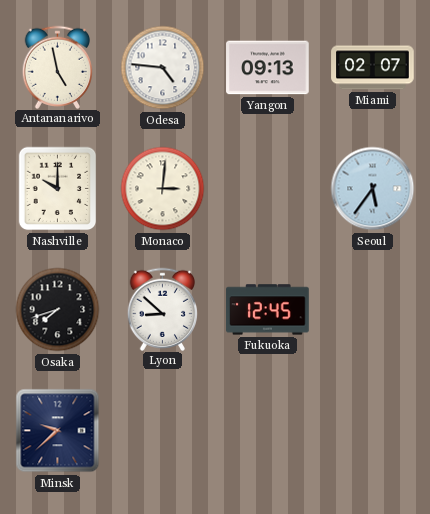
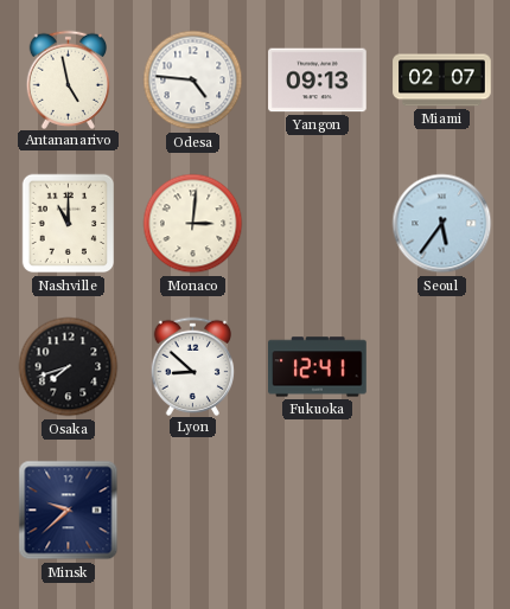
Nashville: 10:00 -> 11:00 (69, 224)
Fukuoka: 12:45 -> 12:41 (318, 367)
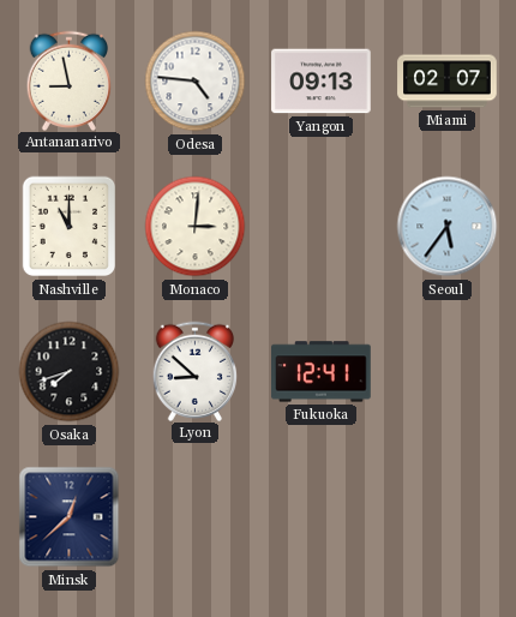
Antananarivo: 4:58 -> 8:58 (70, 80)
Minsk: 9:38 -> 12:38 (70, 517)
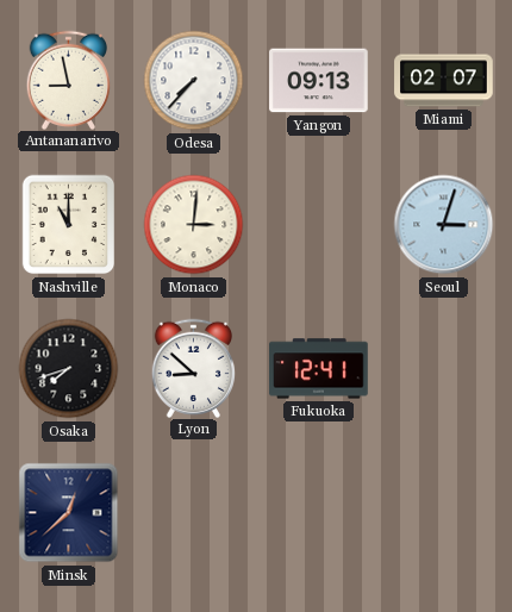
Odesa: 4:46 -> 7:37 (194, 81)
Seoul: 5:36 -> 3:03 (444, 225)
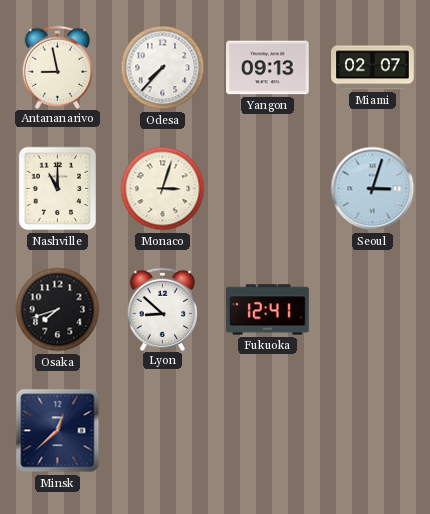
Monaco: 3:01 -> 3:03 (163, 189)
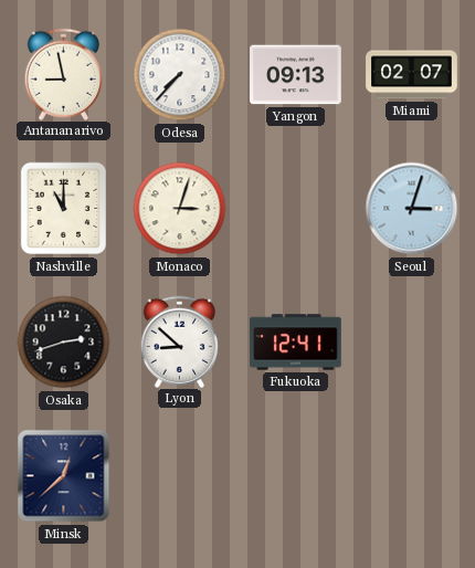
Osaka: 7:42 -> 2:42 (64, 343)
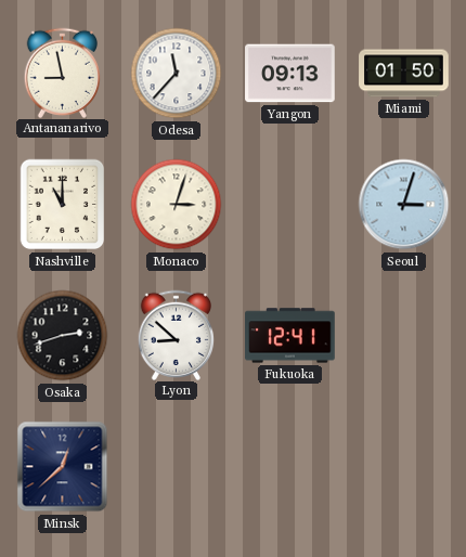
Odesa: 7:37 -> 11:37 (177, 74)
Miami: 02:07 -> 01:50 (404, 74)
